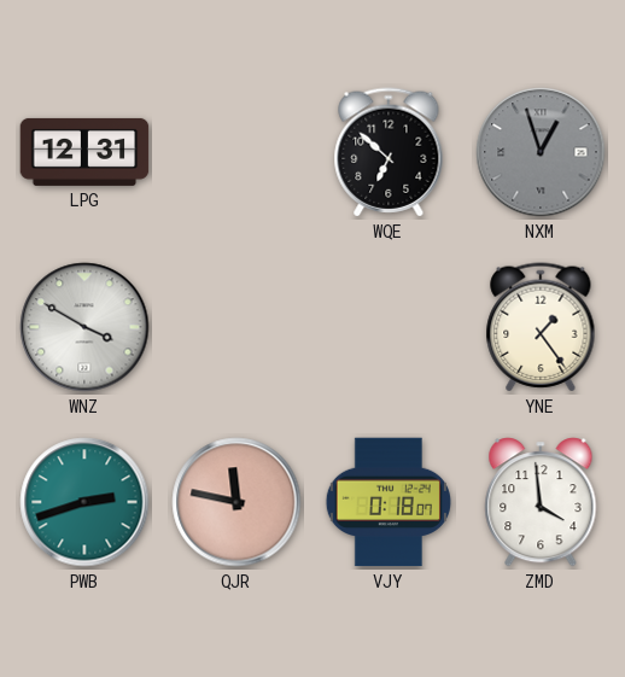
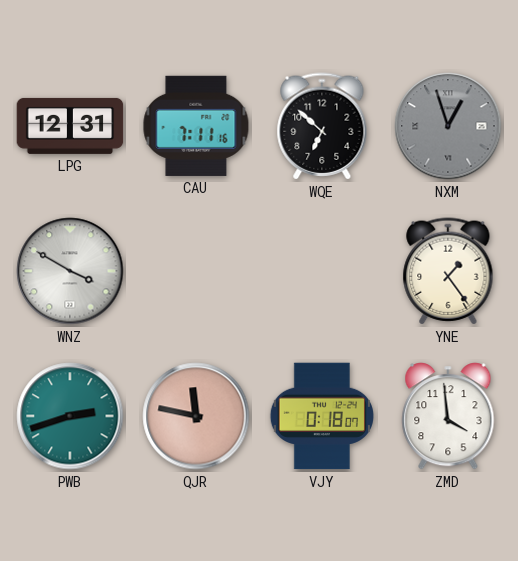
CAU: none -> 7:11 (196, 126)
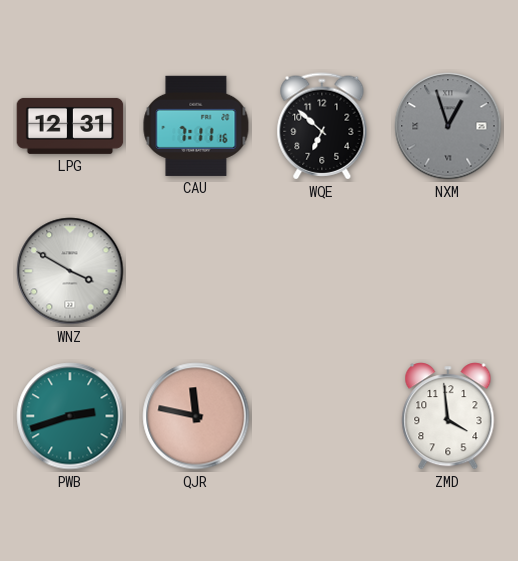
YNE: 1:24 -> none (448, 271)
VJY: 0:18 -> none (322, 416)
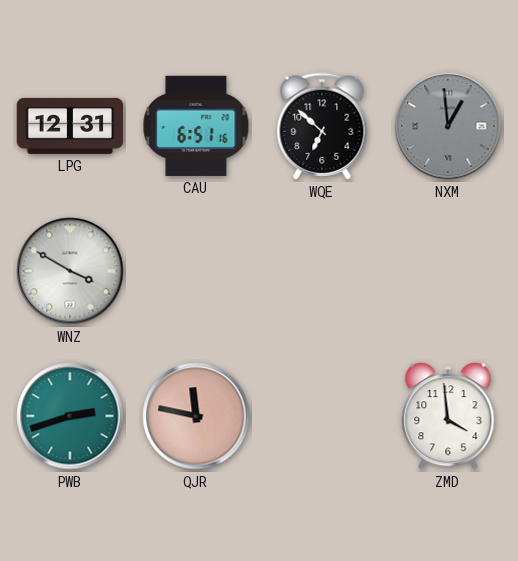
CAU: 7:11 -> 6:51 (196, 126)
NXM: 12:57 -> 12:59 (448, 126)
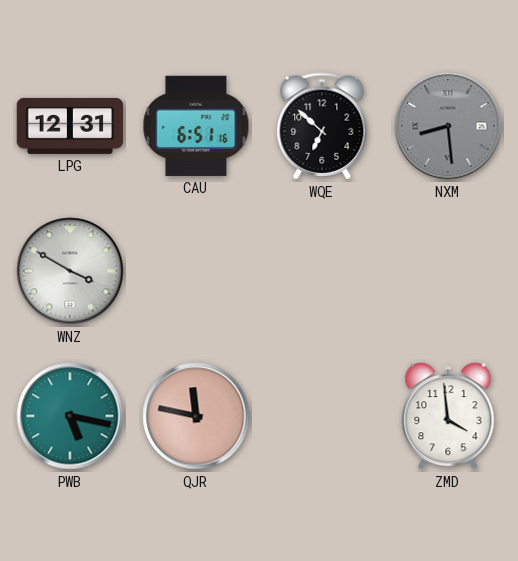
NXM: 12:59 -> 8:29 (448, 126)
PWB: 2:42 -> 5:17 (70, 416)
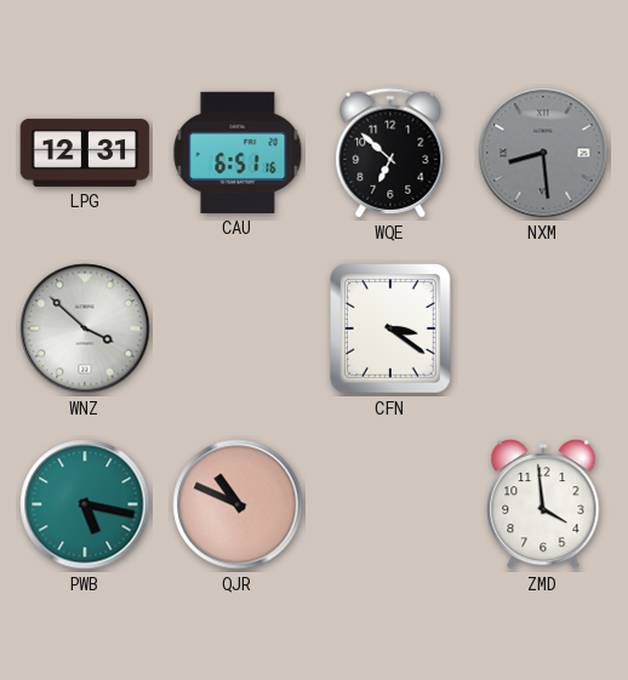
WNZ: 3:50 -> 3:52 (85, 328)
CFN: none -> 3:21 (392, 330)
QJR: 11:47 -> 10:49 (238, 504)
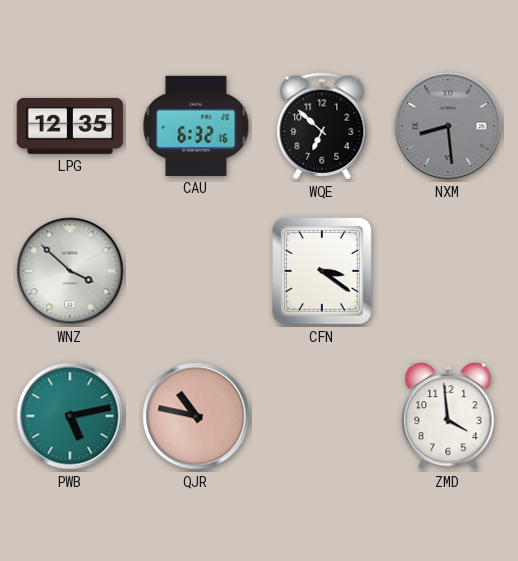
LPG: 12:31 -> 12:35 (70, 126)
CAU: 6:51 -> 6:32 (196, 126)
PWB: 5:17 -> 5:13 (70, 416)
QJR: 10:49 -> 10:47 (196, 416)
